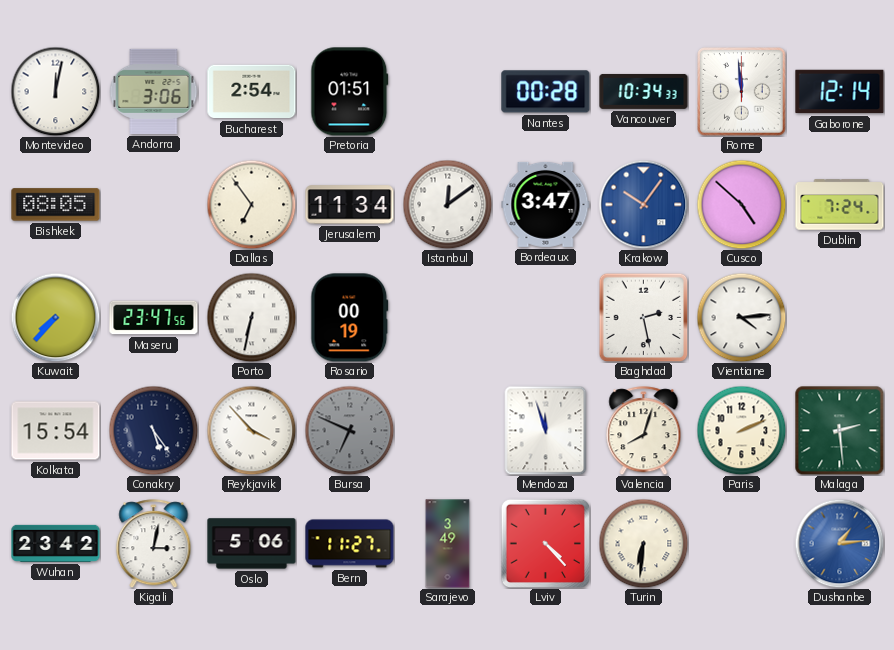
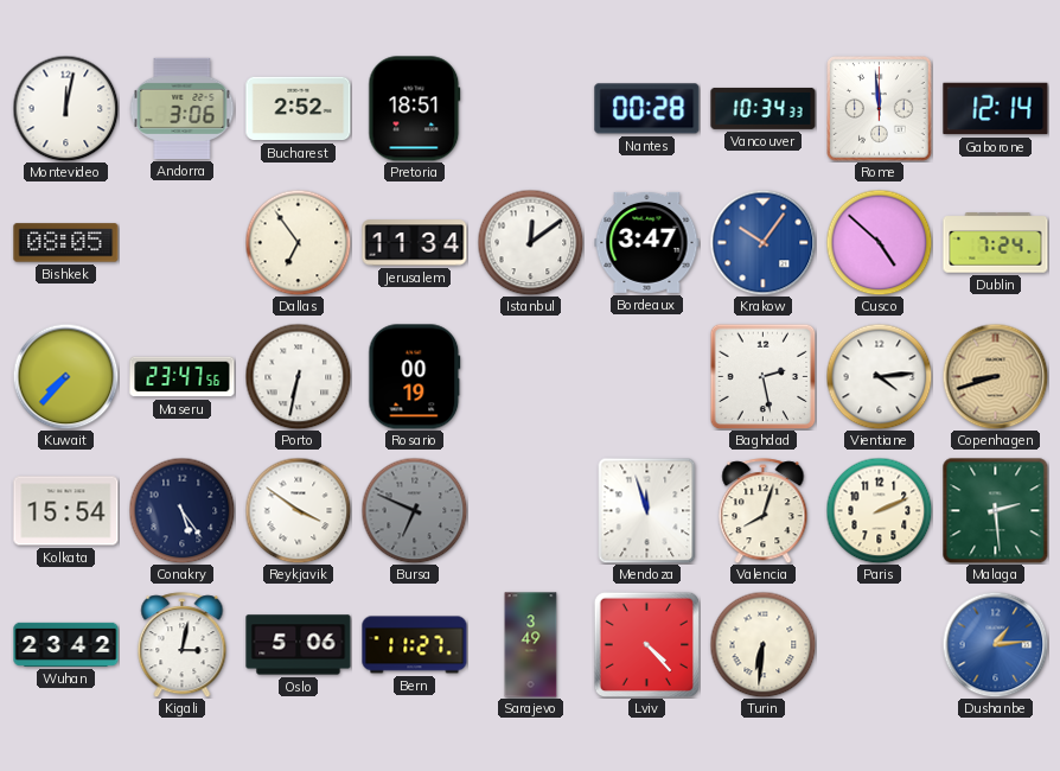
Bucharest: 2:54 -> 2:52 (299, 109)
Pretoria: 01:51 -> 18:51 (415, 109)
Copenhagen: none -> 8:42 (995, 376)
Reykjavik: 3:53 -> 3:51 (298, 510)
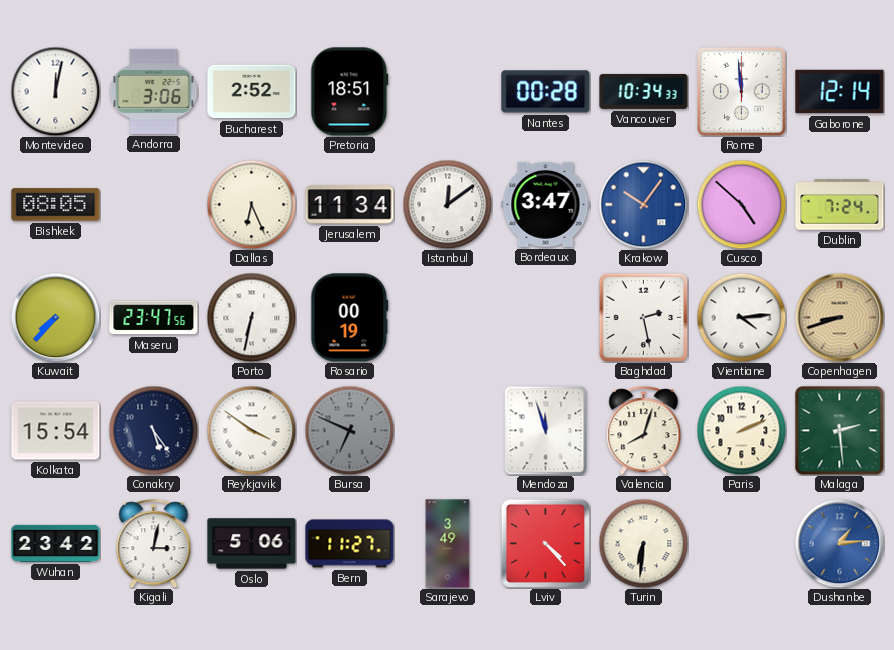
Dallas: 6:54 -> 6:26 (251, 204)
